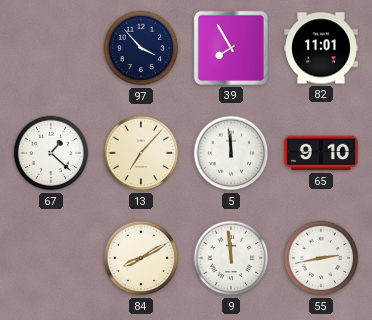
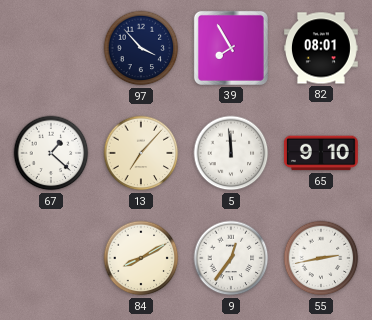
82: 11:01 -> 08:01 (322, 48)
9: 11:59 -> 12:36 (231, 258)
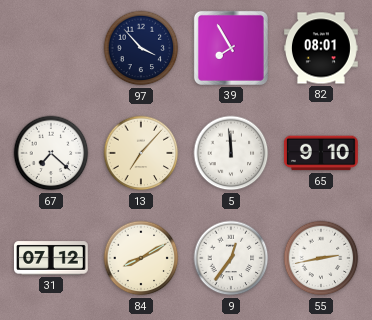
67: 1:22 -> 7:22 (51, 153)
31: none -> 07:12 (52, 258)
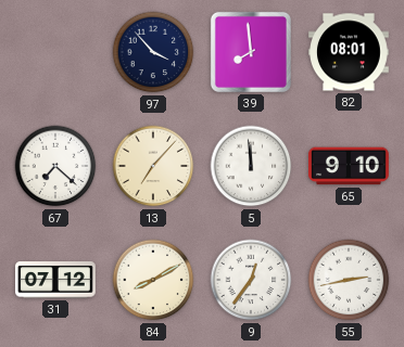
39: 7:55 -> 7:59 (251, 52)
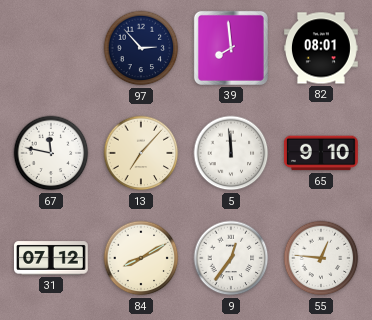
97: 3:53 -> 2:53 (141, 48)
67: 7:22 -> 11:47 (51, 153)
55: 2:43 -> 12:46 (321, 258)
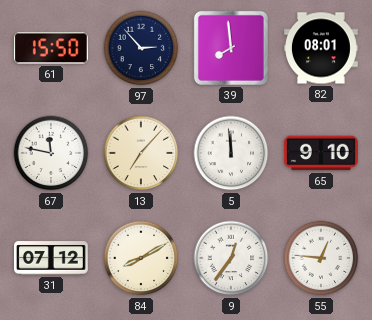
61: none -> 15:50 (51, 48)
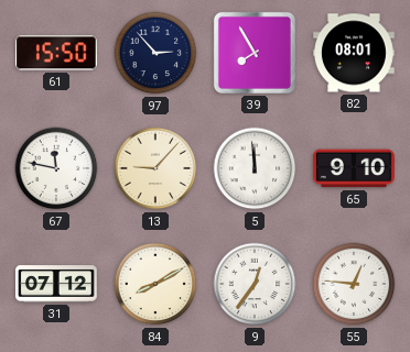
39: 7:59 -> 7:55 (255, 53)
13: 7:07 -> 9:07 (155, 168)
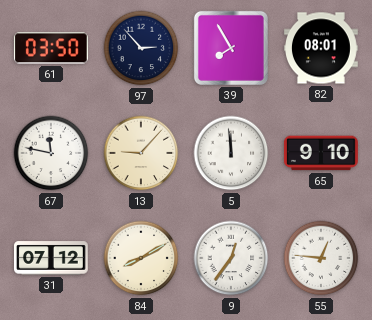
61: 15:50 -> 03:50 (51, 48)
